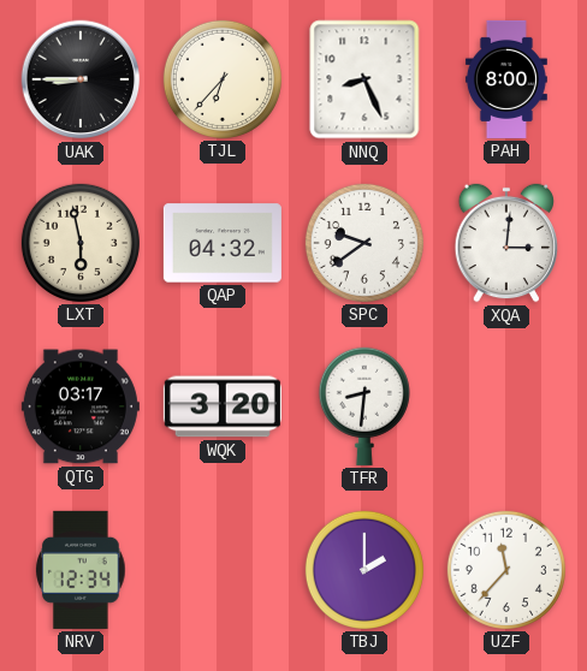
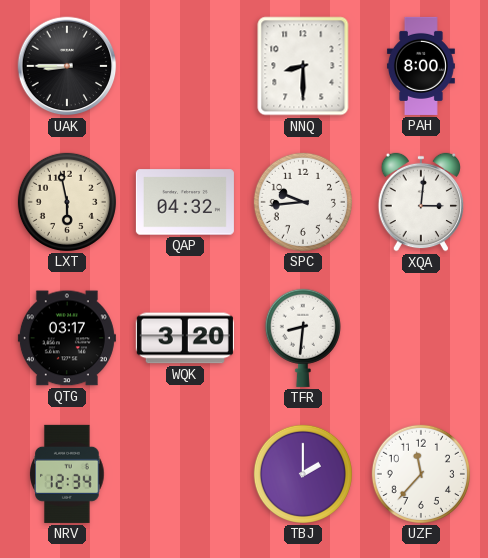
TJL: 6:37 -> none (223, 79)
NNQ: 8:26 -> 8:30 (303, 66)
SPC: 9:39 -> 9:44 (303, 202)
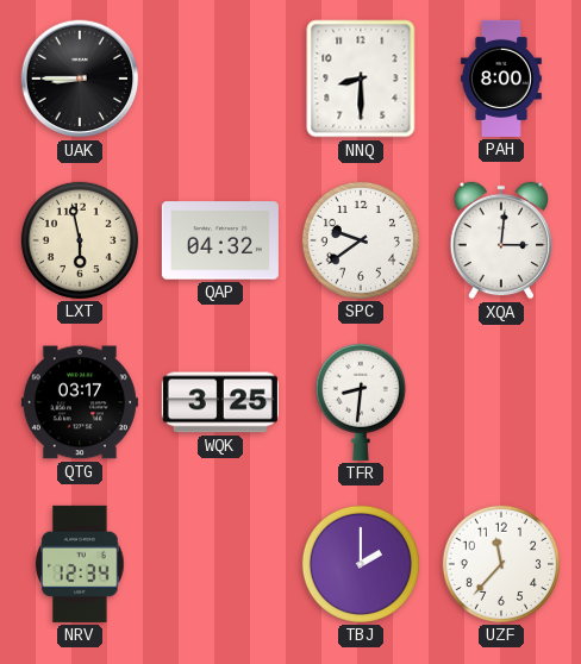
SPC: 9:44 -> 9:39 (361, 240)
WQK: 3:20 -> 3:25 (220, 402)
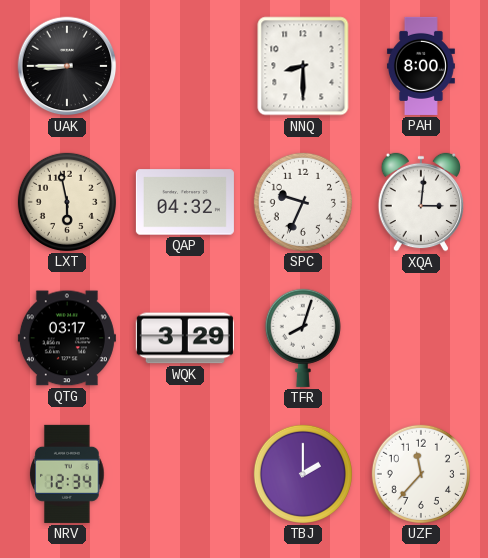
SPC: 9:39 -> 9:34 (303, 202)
WQK: 3:25 -> 3:29 (185, 338)
TFR: 8:31 -> 8:03 (303, 338)
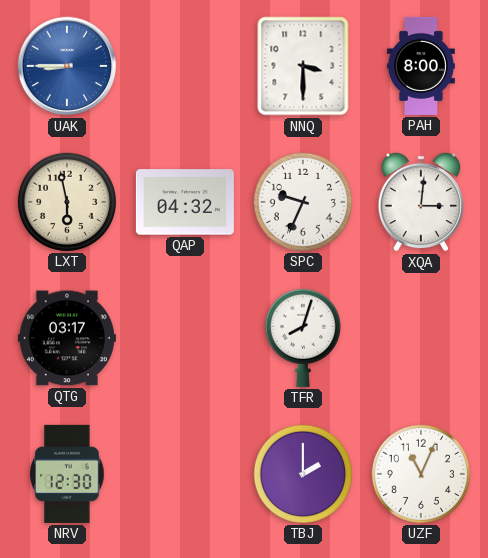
UAK dial: black -> blue (67, 66)
NNQ: 8:30 -> 3:30 (303, 66)
WQK: 3:29 -> none (185, 338)
NRV: 12:34 -> 12:30 (67, 474)
UZF: 11:37 -> 11:04 (421, 474)
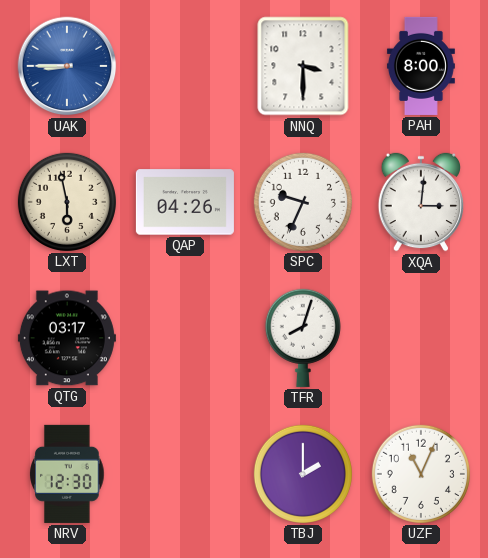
QAP: 04:32 -> 04:26 (185, 202)
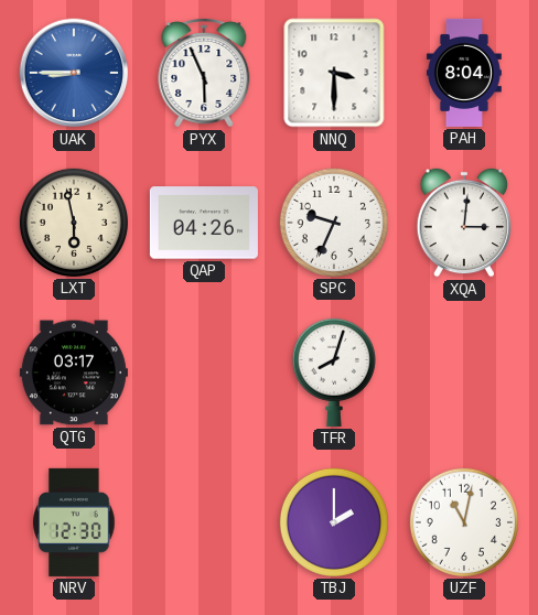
PYX: none -> 5:56 (204, 74)
PAH: 8:00 -> 8:04 (464, 73)
UZF: 11:04 -> 11:02 (464, 522)
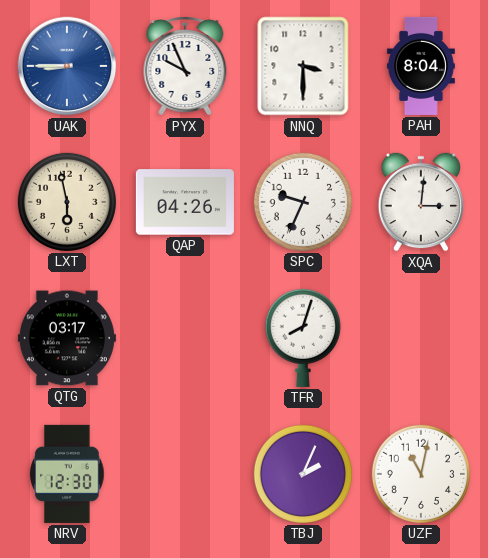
PYX: 5:56 -> 9:56 (185, 67)
TBJ: 2:00 -> 2:04 (303, 474)
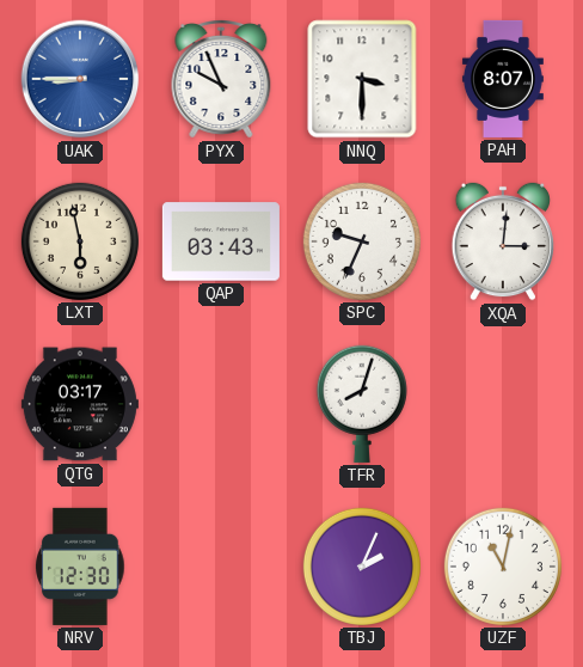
PAH: 8:04 -> 8:07 (503, 79)
QAP: 04:26 -> 03:43 (221, 241)
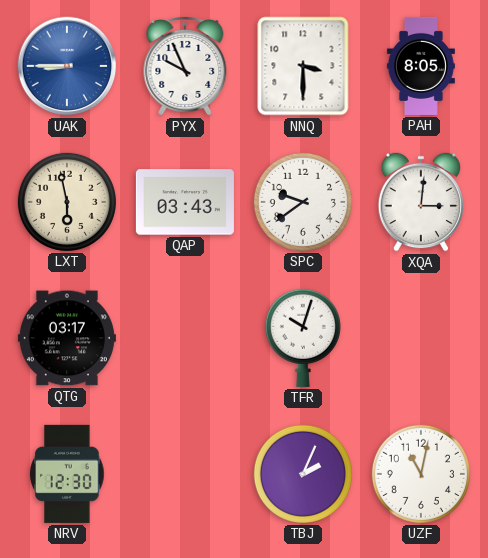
PAH: 8:07 -> 8:05 (421, 66)
SPC: 9:34 -> 9:39 (303, 202)
TFR: 8:03 -> 10:03 (303, 338)
